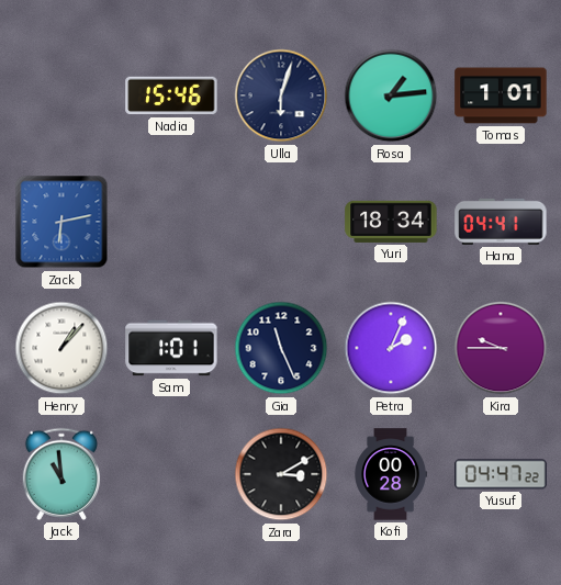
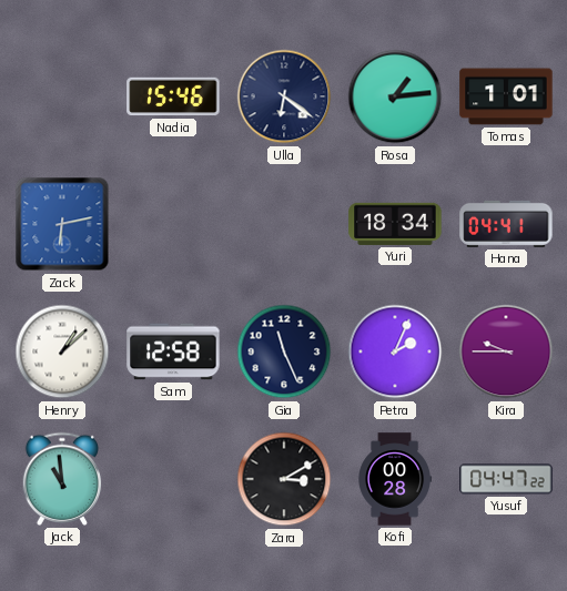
Ulla: 6:03 -> 6:21 (284, 96)
Henry: 1:07 -> 1:08 (62, 351)
Sam: 1:01 -> 12:58 (173, 351)
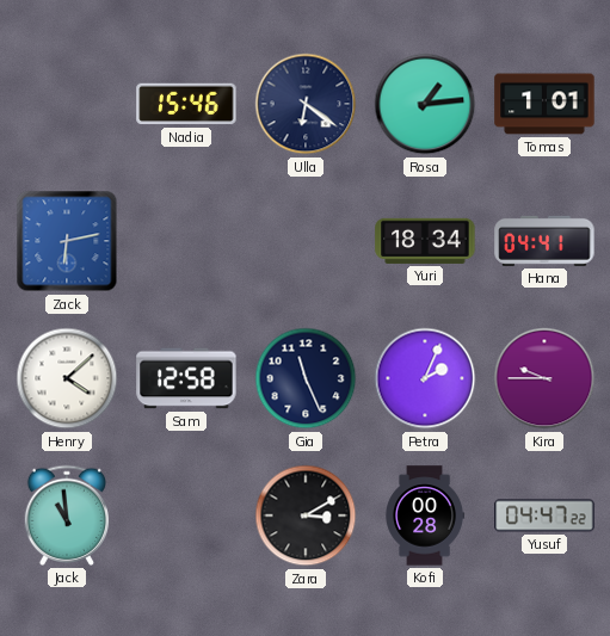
Henry: 1:08 -> 4:08 (67, 378)
